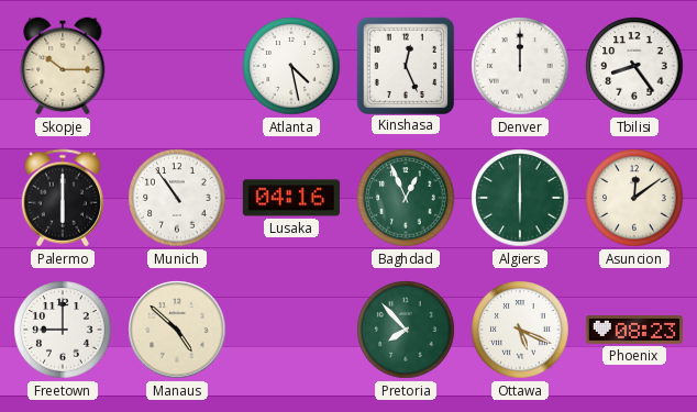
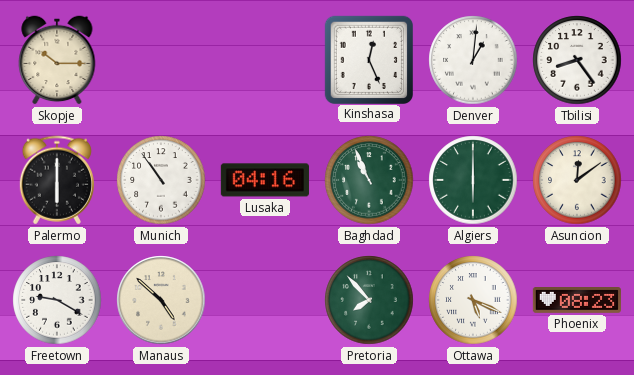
Atlanta: 4:28 -> none (291, 66)
Denver: 12:00 -> 1:01 (473, 60)
Baghdad: 12:56 -> 10:56 (369, 180)
Freetown: 9:00 -> 9:20 (57, 300)
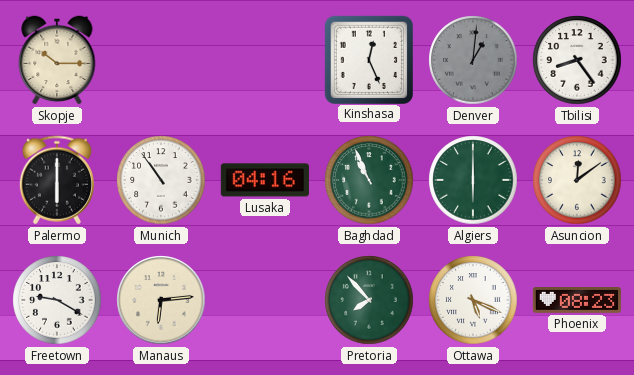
Denver dial: white -> grey (473, 60)
Manaus: 4:52 -> 6:14 (161, 300)
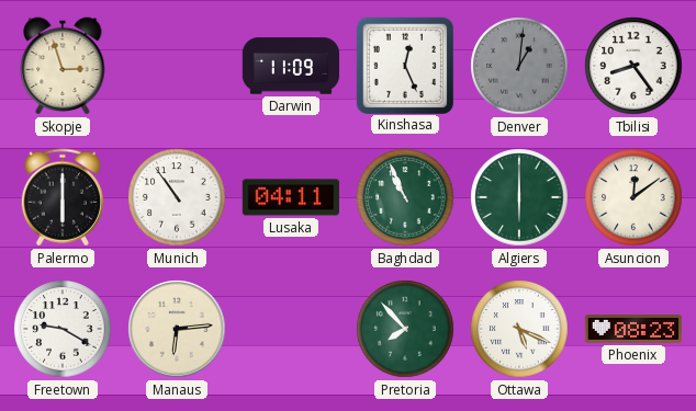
Skopje: 10:15 -> 2:57 (63, 66)
Darwin: none -> 11:09 (290, 66)
Lusaka: 04:16 -> 04:11 (291, 197)
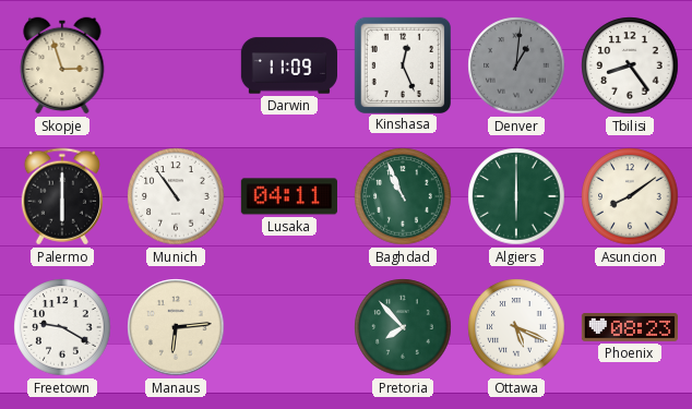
Asuncion: 12:09 -> 8:09 (630, 196)
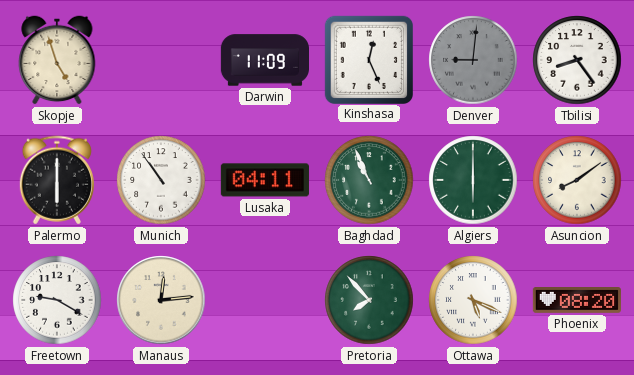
Skopje: 2:57 -> 4:57 (57, 60)
Denver: 1:01 -> 9:01 (473, 60)
Manaus: 6:14 -> 12:14 (161, 300)
Phoenix: 08:23 -> 08:20 (577, 301)
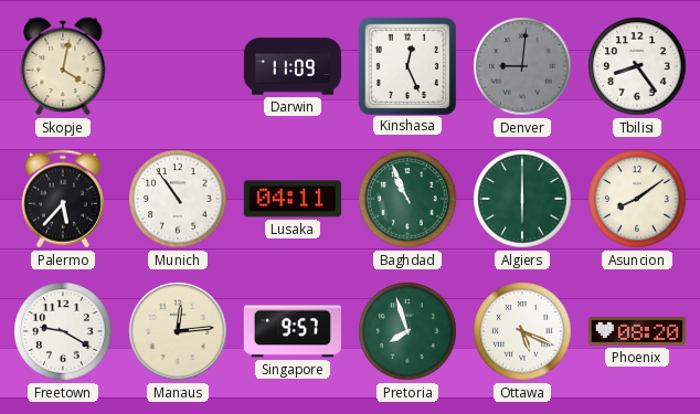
Skopje: 4:57 -> 4:02 (63, 66)
Palermo: 6:00 -> 5:37 (63, 199)
Singapore: none -> 9:57 (293, 331)
Pretoria: 7:53 -> 7:57 (407, 331)
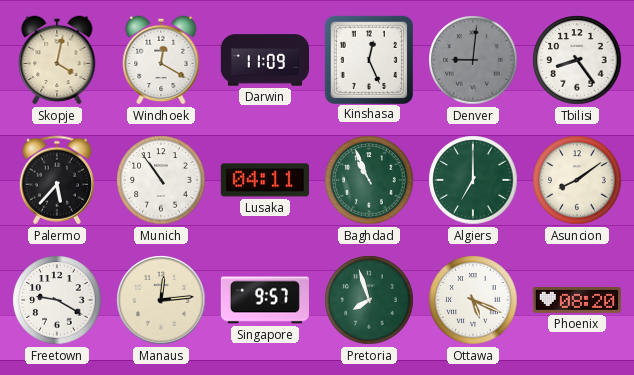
Windhoek: none -> 12:20 (161, 60)
Algiers: 6:00 -> 7:00 (473, 180)
